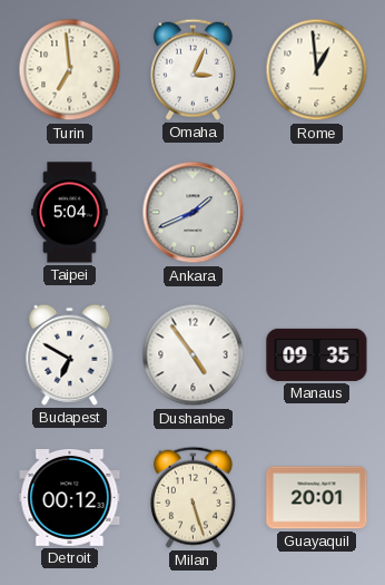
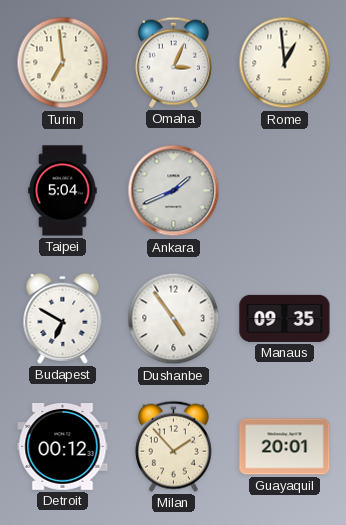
Milan: 5:27 -> 1:53 (173, 446)
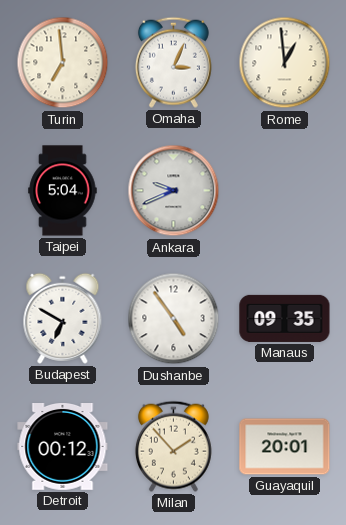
Ankara: 1:41 -> 9:41 (174, 191)
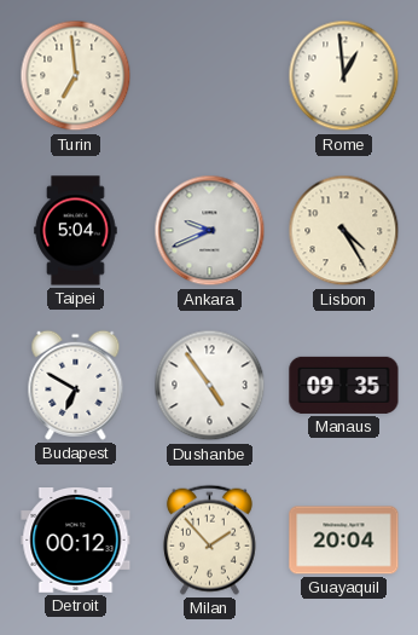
Omaha: 3:04 -> none (173, 62)
Lisbon: none -> 4:25 (344, 231)
Guayaquil: 20:01 -> 20:04 (344, 541)
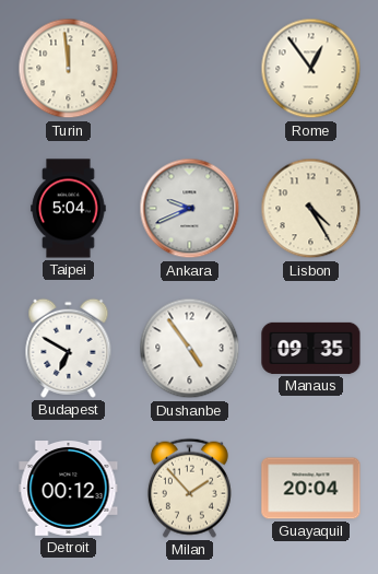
Turin: 6:59 -> 11:59 (69, 69)
Rome: 12:59 -> 12:54 (311, 69)
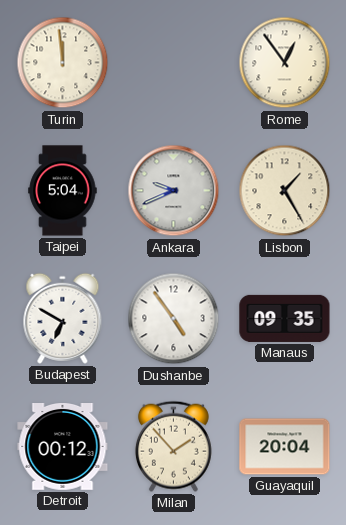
Lisbon: 4:25 -> 1:25 (285, 191)
